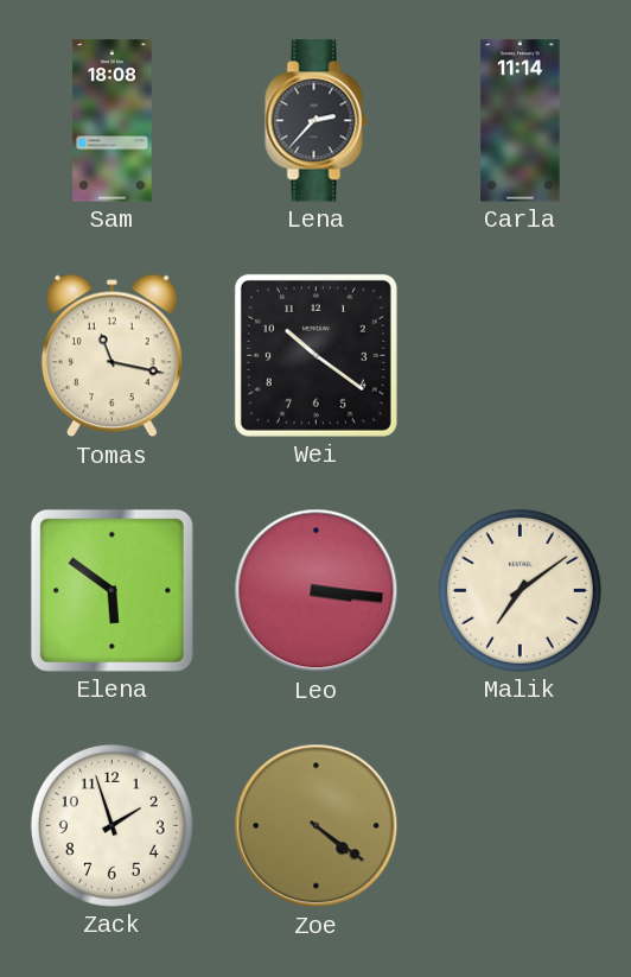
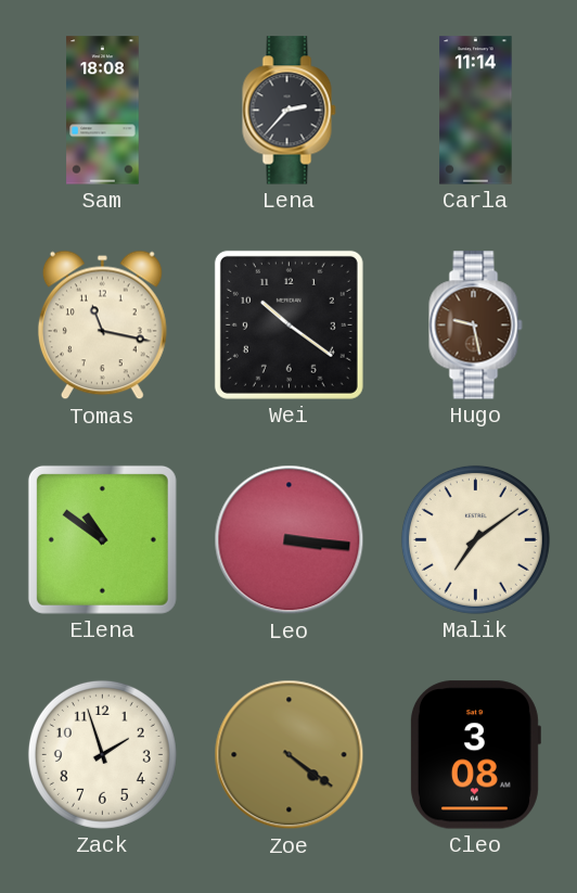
Hugo: none -> 9:28 (476, 326)
Elena: 5:51 -> 10:51 (102, 539)
Cleo: none -> 3:08 (475, 755)
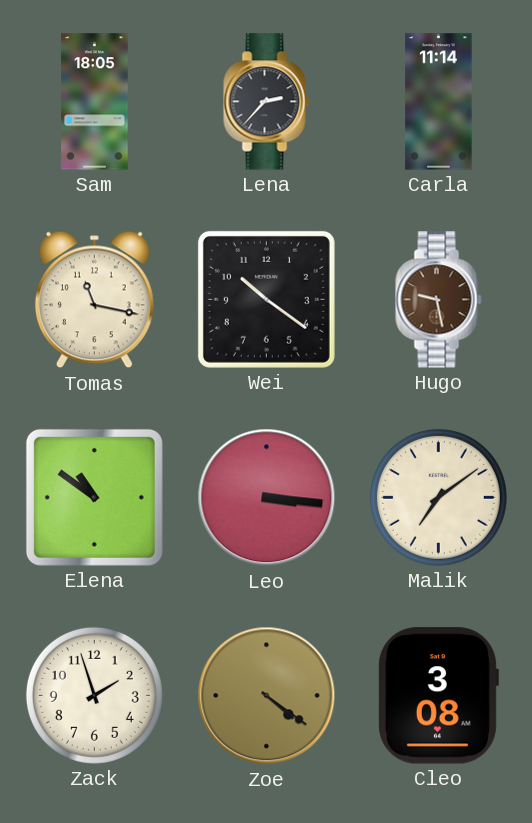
Sam: 18:08 -> 18:05 (95, 102)
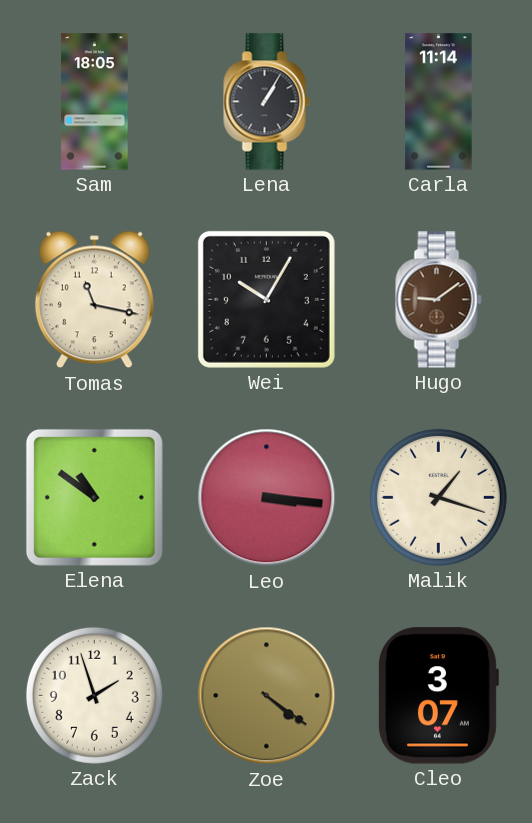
Lena: 2:37 -> 1:05 (267, 102)
Wei: 10:21 -> 10:05 (266, 299)
Hugo: 9:28 -> 9:09 (439, 300)
Malik: 7:09 -> 1:18 (438, 497)
Cleo: 3:08 -> 3:07 (438, 696)
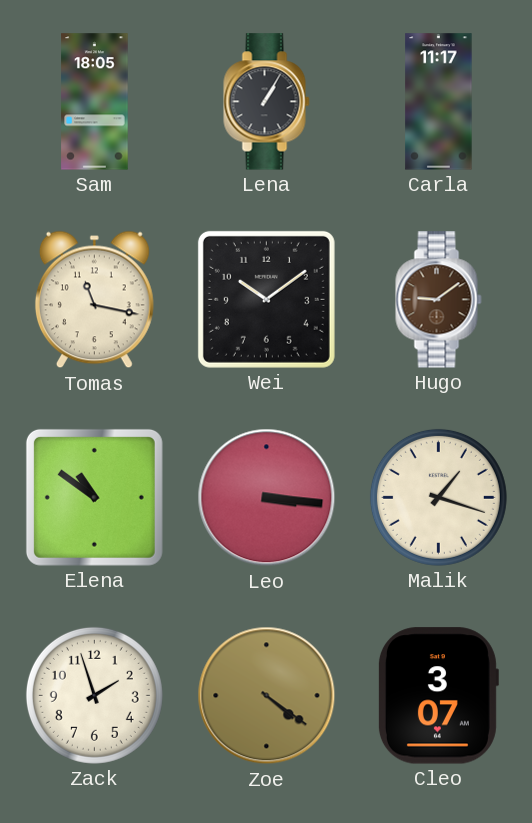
Carla: 11:14 -> 11:17 (439, 102)
Wei: 10:05 -> 10:09 (266, 299)
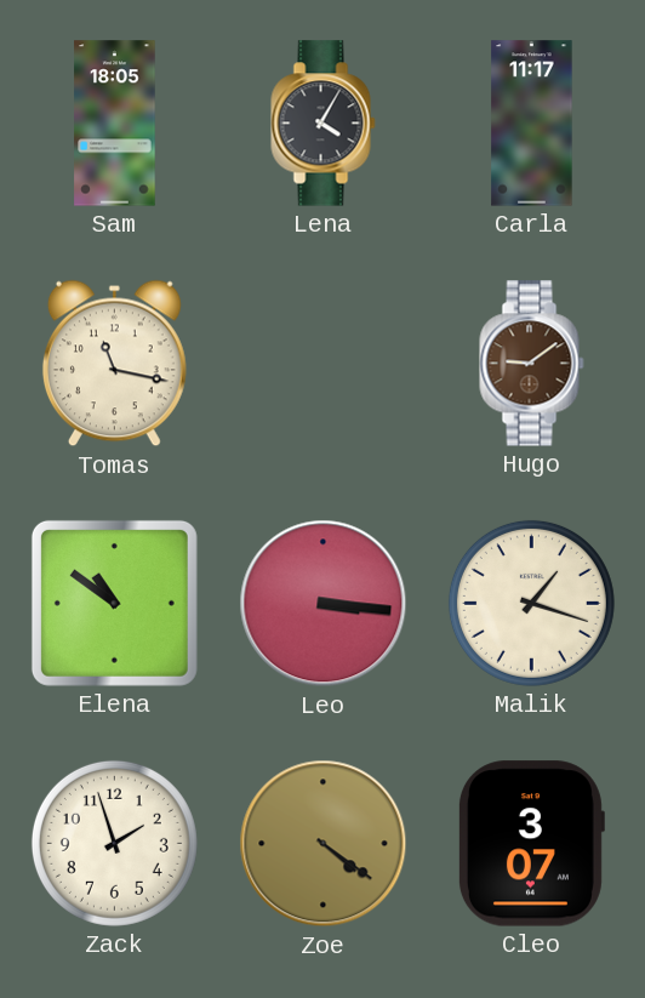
Lena: 1:05 -> 4:05 (324, 124)
Wei: 10:09 -> none (266, 299)
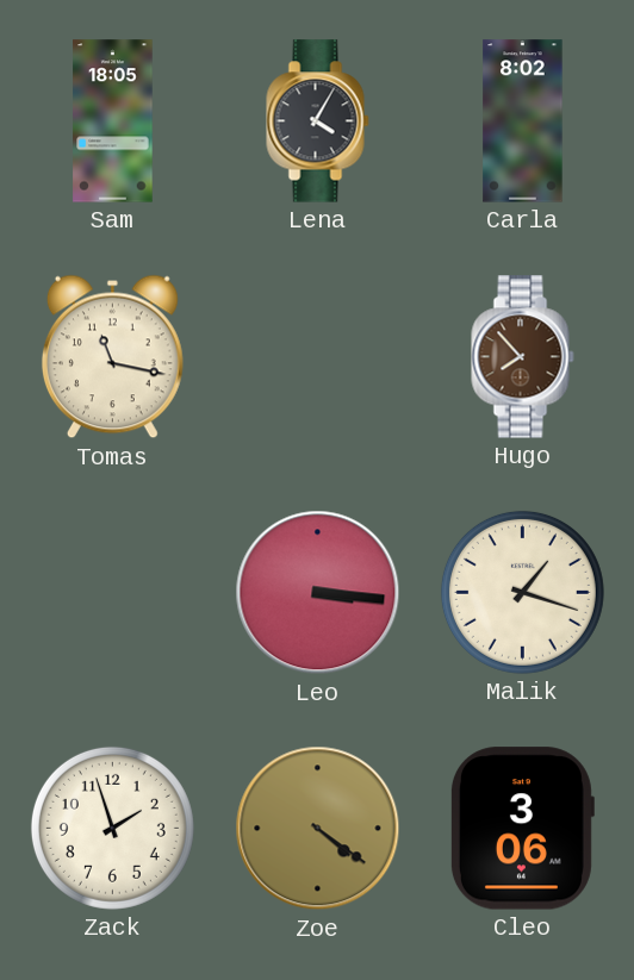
Carla: 11:17 -> 8:02 (523, 121)
Hugo: 9:09 -> 7:53 (523, 357)
Elena: 10:51 -> none (114, 603)
Cleo: 3:07 -> 3:06 (522, 829)
